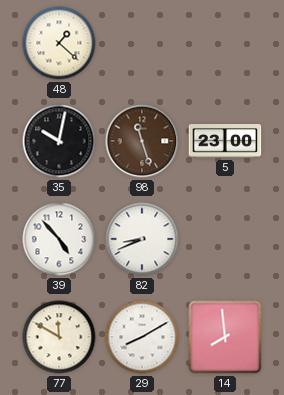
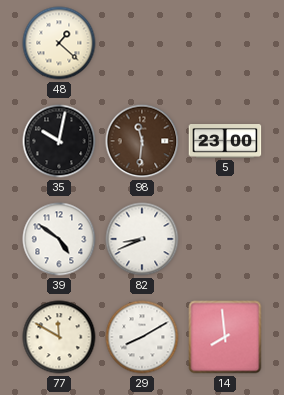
98: 11:27 -> 11:31 (142, 141)
39: 4:53 -> 4:51 (59, 239)
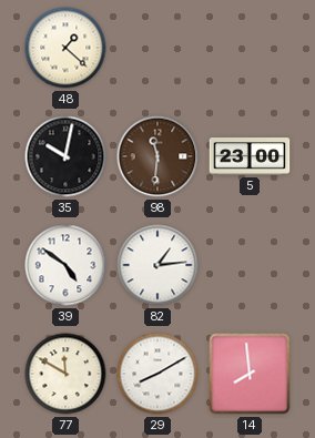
82: 8:41 -> 1:14 (157, 265)
